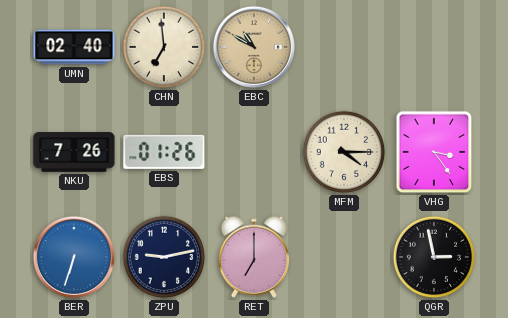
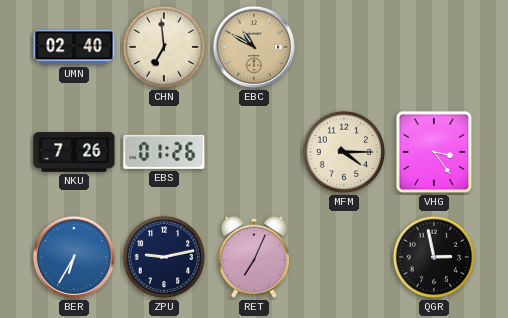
BER: 6:33 -> 6:35 (74, 257)
RET: 7:00 -> 7:04 (253, 257)
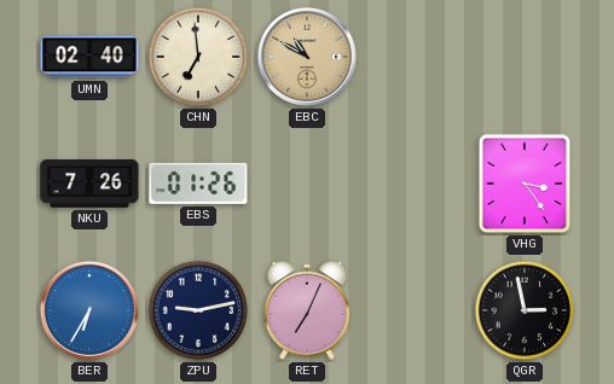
MFM: 4:15 -> none (344, 152)
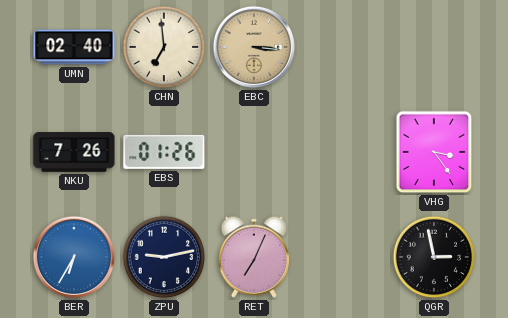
EBC: 10:50 -> 3:16 (254, 47)
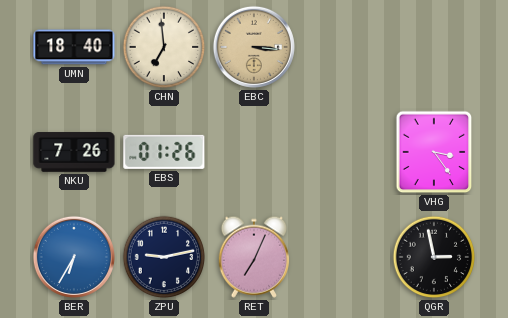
UMN: 02:40 -> 18:40 (74, 47)
